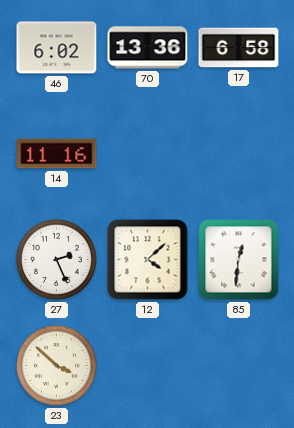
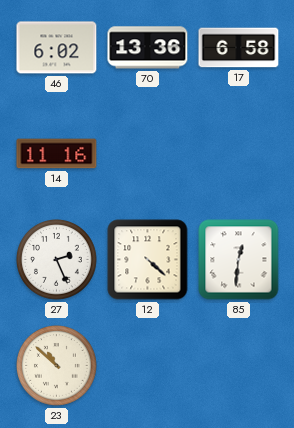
12: 4:08 -> 4:22 (148, 260)
23: 3:52 -> 10:52 (57, 366)
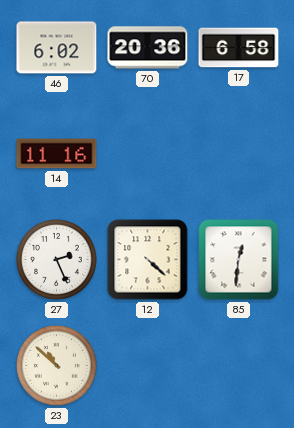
70: 13:36 -> 20:36 (148, 48)
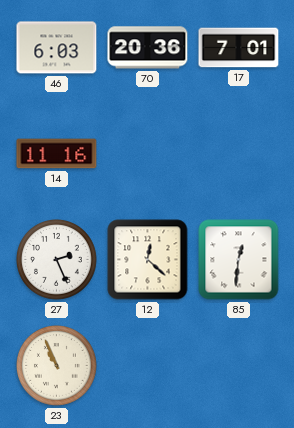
46: 6:02 -> 6:03 (57, 48)
17: 6:58 -> 7:01 (239, 48)
12: 4:22 -> 12:22 (148, 260)
23: 10:52 -> 10:56 (57, 366)
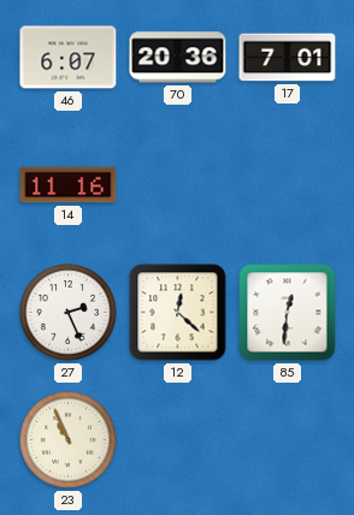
46: 6:03 -> 6:07 (69, 58)
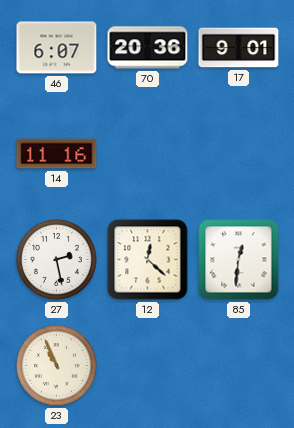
17: 7:01 -> 9:01 (239, 48)
27: 2:26 -> 2:28 (57, 260)
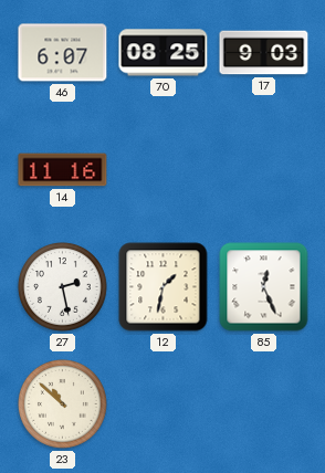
70: 20:36 -> 08:25 (164, 53)
17: 9:01 -> 9:03 (264, 53)
12: 12:22 -> 1:32 (164, 287)
85: 12:31 -> 12:26 (264, 287)
23: 10:56 -> 10:52 (63, 404)
